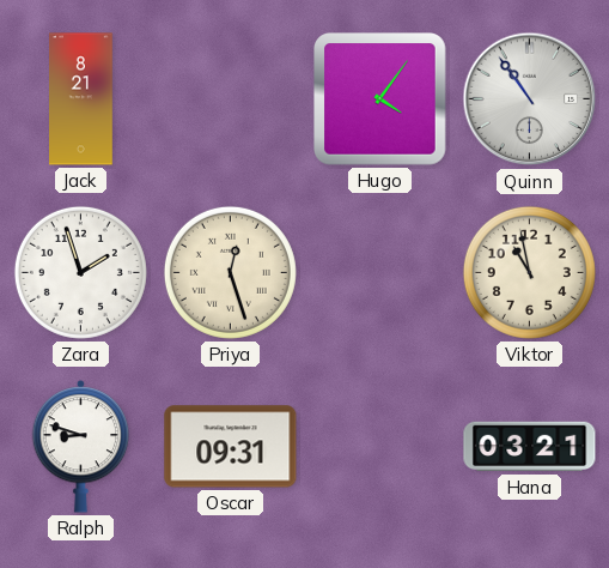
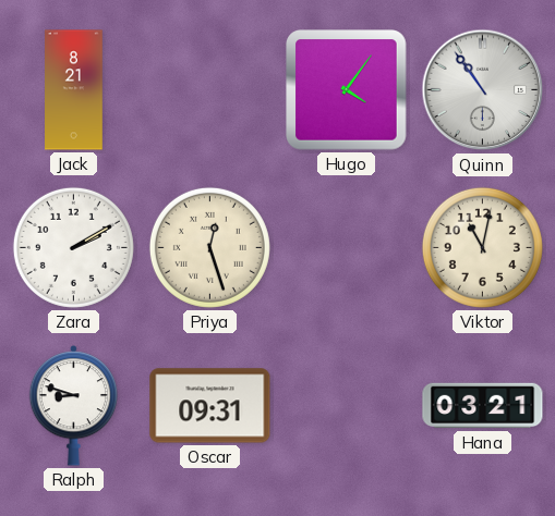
Zara: 1:57 -> 2:10 (73, 247)
Viktor: 10:58 -> 11:02 (482, 247)
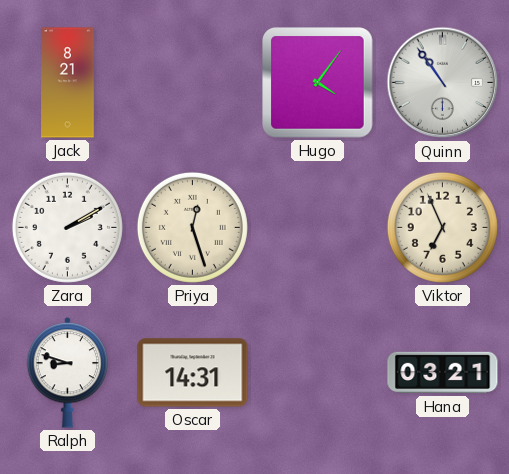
Viktor: 11:02 -> 6:56 (442, 227)
Oscar: 09:31 -> 14:31 (193, 373)
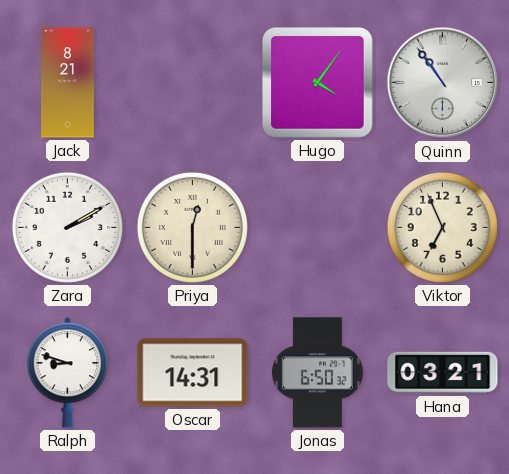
Priya: 12:27 -> 12:30 (192, 227)
Jonas: none -> 6:50 (317, 373)
